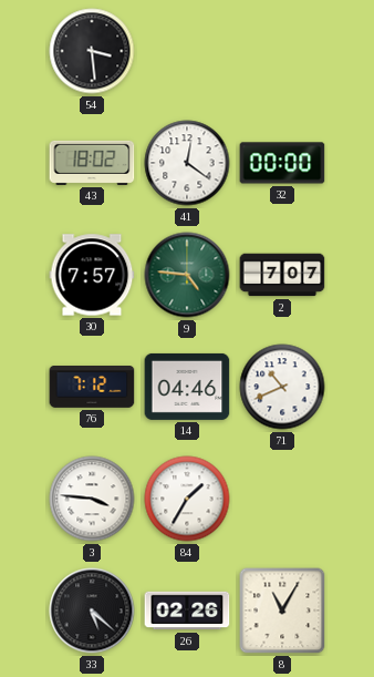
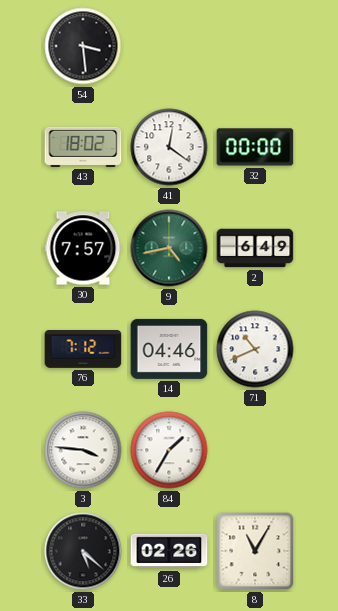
9: 4:46 -> 4:43 (169, 248)
2: 7:07 -> 6:49 (255, 248)
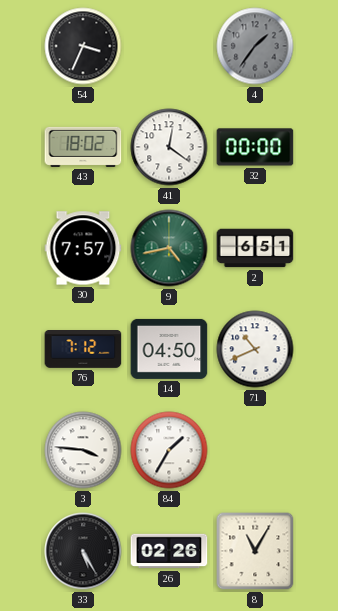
54: 3:29 -> 3:34 (83, 46)
4: none -> 1:36 (255, 46)
2: 6:49 -> 6:51 (255, 248)
14: 04:46 -> 04:50 (169, 349)
33: 5:22 -> 5:25 (83, 551)
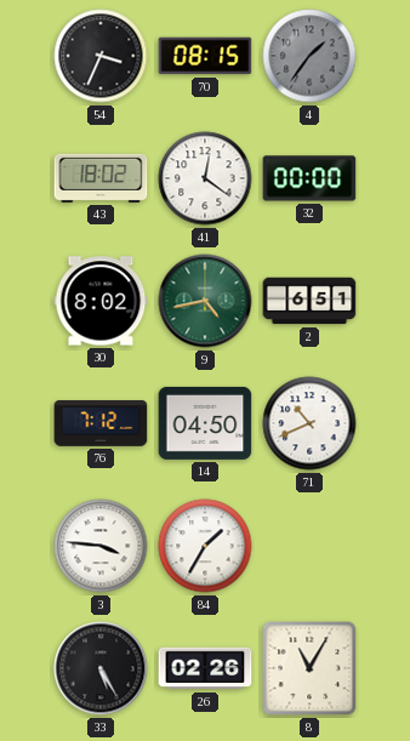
70: none -> 08:15 (205, 56)
30: 7:57 -> 8:02 (101, 301)
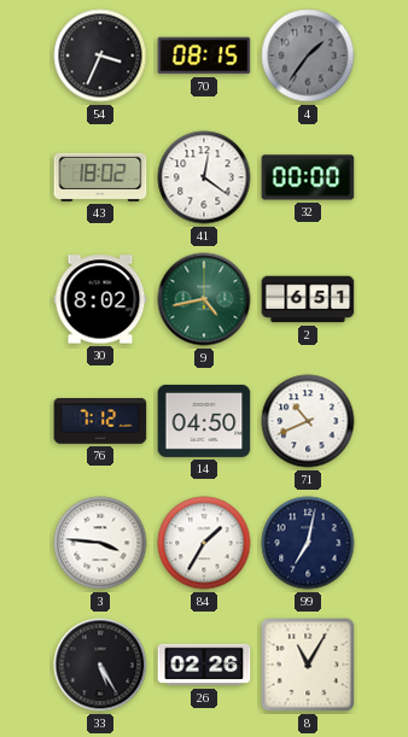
99: none -> 7:02 (308, 543)
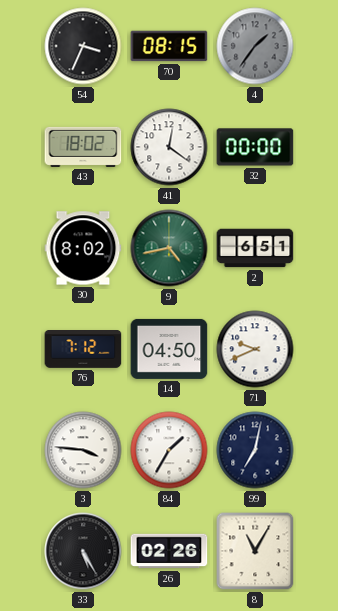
71: 10:41 -> 9:41 (255, 349)
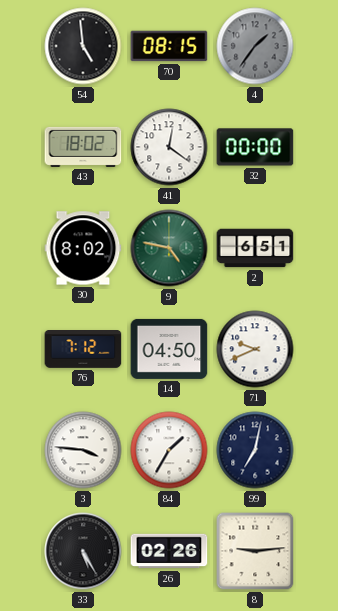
54: 3:34 -> 4:59 (83, 46)
9: 4:43 -> 4:47 (169, 248)
8: 11:05 -> 9:14 (255, 551)
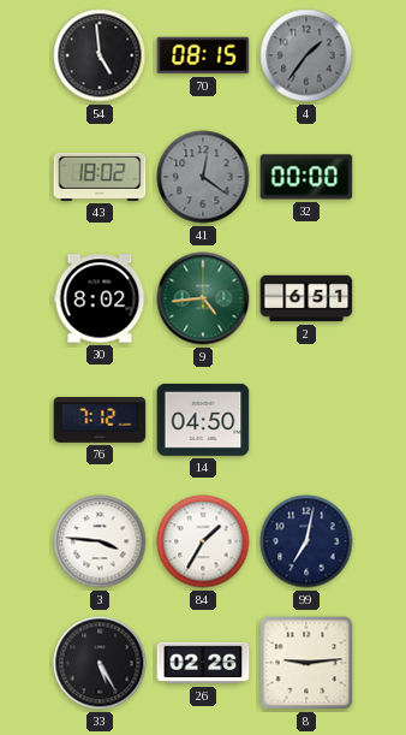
41 dial: white -> grey (203, 177)
9: 4:47 -> 4:44 (203, 298)
71: 9:41 -> none (255, 349)
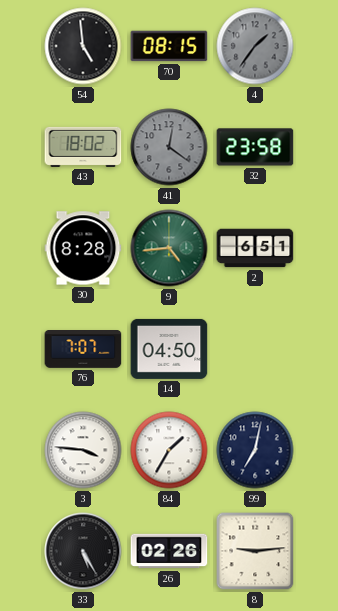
32: 00:00 -> 23:58 (255, 147)
30: 8:02 -> 8:28 (83, 248)
76: 7:12 -> 7:07 (83, 350)
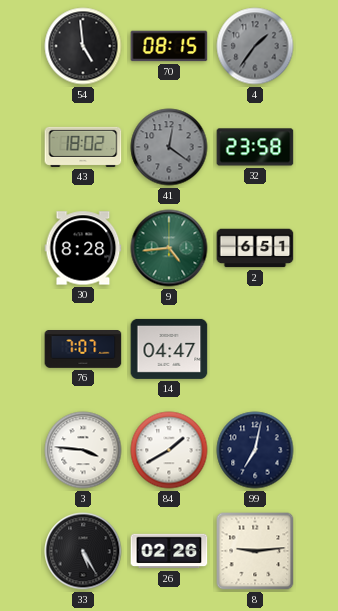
14: 04:50 -> 04:47 (169, 349)
84: 1:35 -> 1:40 (169, 450)
